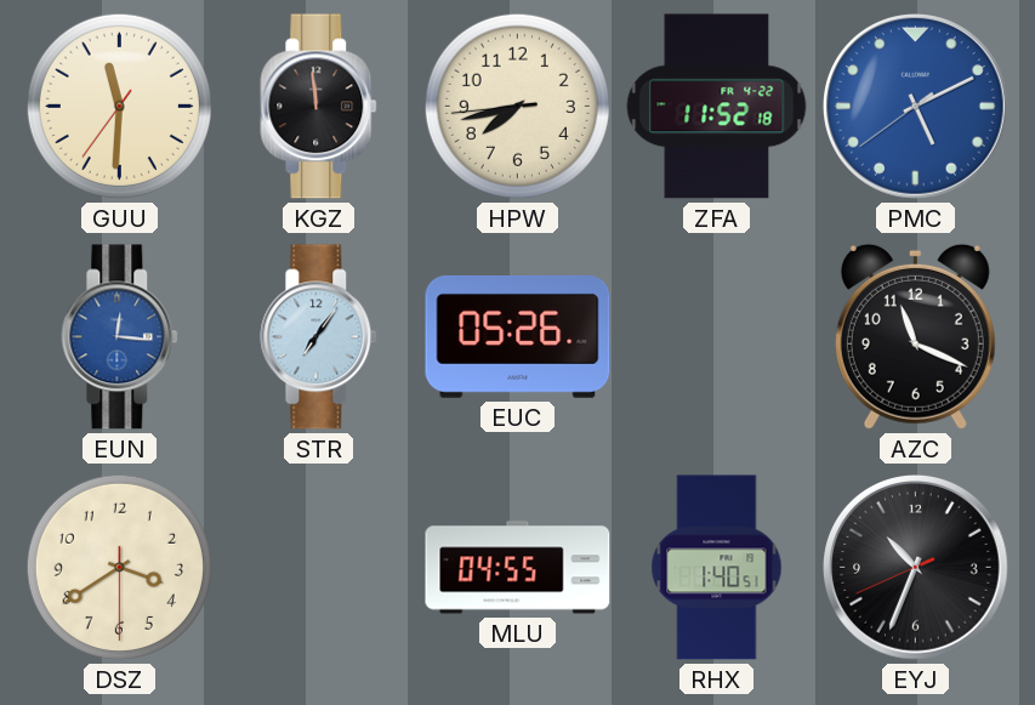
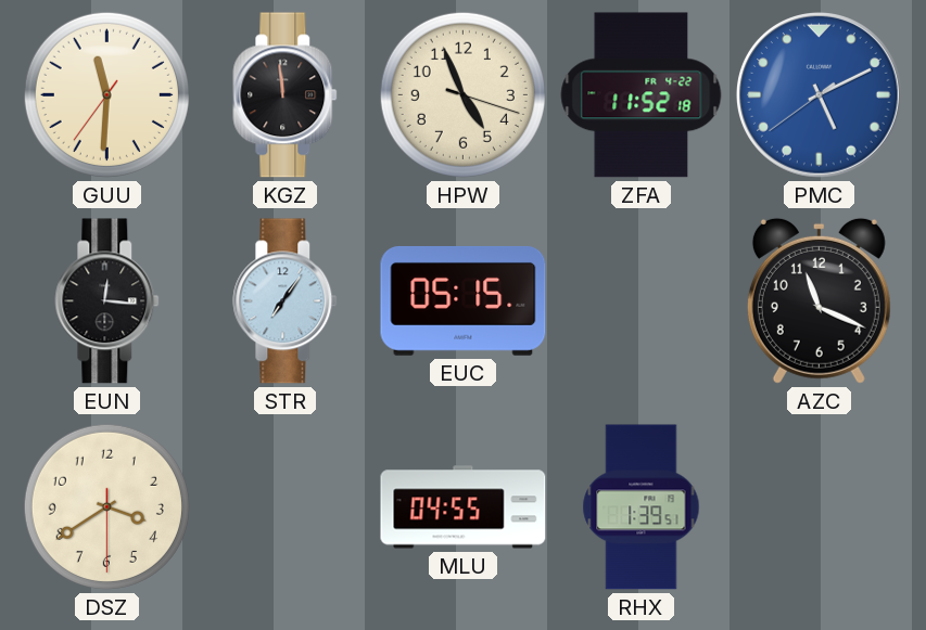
HPW: 7:42 -> 4:56 (462, 94)
EUN dial: blue -> black (107, 301)
EUC: 05:26 -> 05:15 (464, 300)
RHX: 1:40 -> 1:39 (642, 507)
EYJ: 10:33 -> none (916, 568)
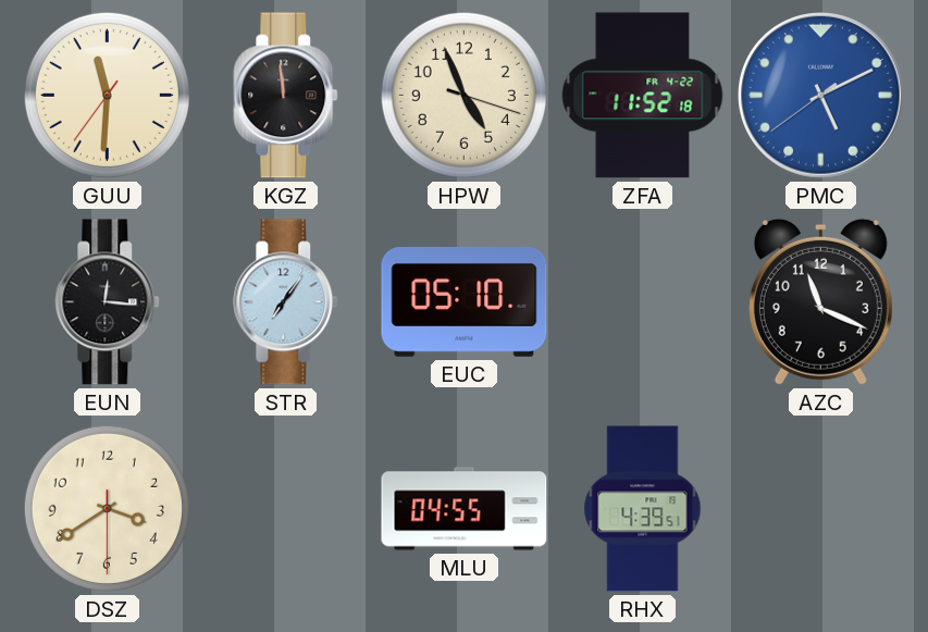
EUC: 05:15 -> 05:10 (465, 301)
RHX: 1:39 -> 4:39 (643, 509)
